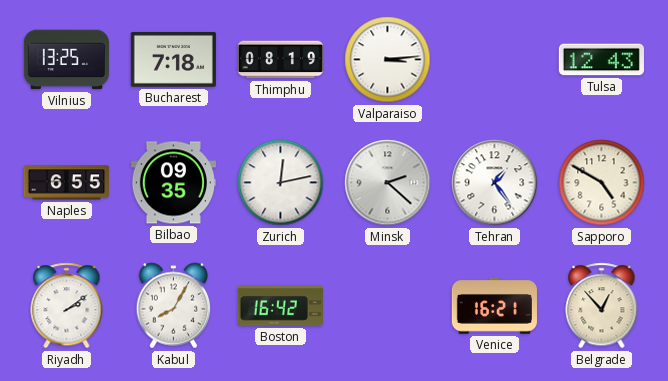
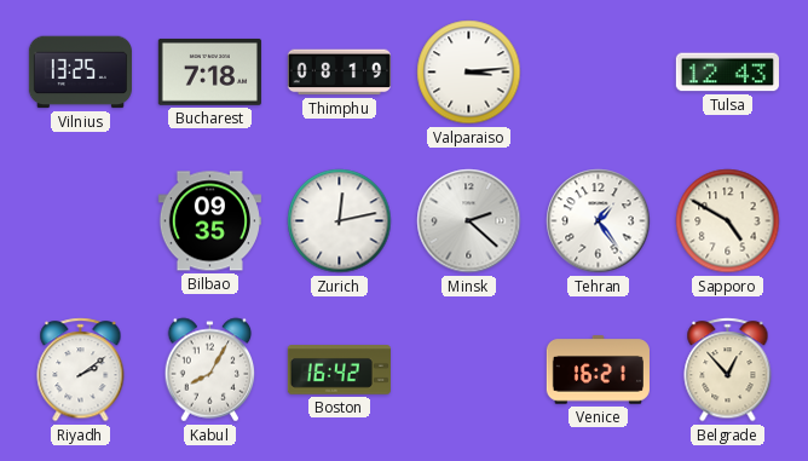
Naples: 6:55 -> none (66, 183)
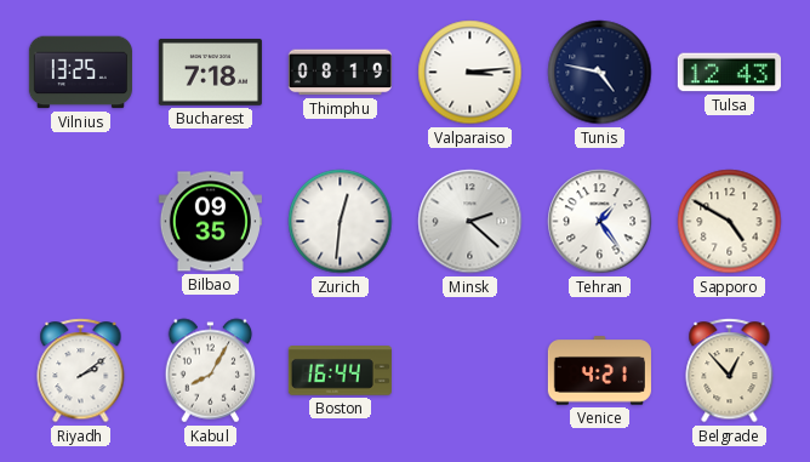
Tunis: none -> 4:47 (600, 73)
Zurich: 12:13 -> 12:31 (341, 222)
Boston: 16:42 -> 16:44 (340, 371)
Venice: 16:21 -> 4:21 (599, 371)
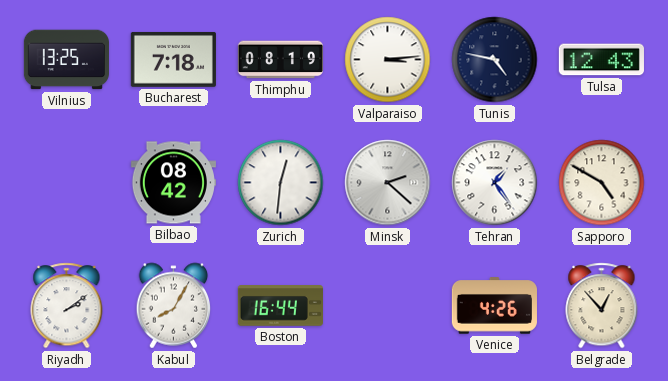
Bilbao: 09:35 -> 08:42 (173, 183)
Venice: 4:21 -> 4:26 (494, 306)
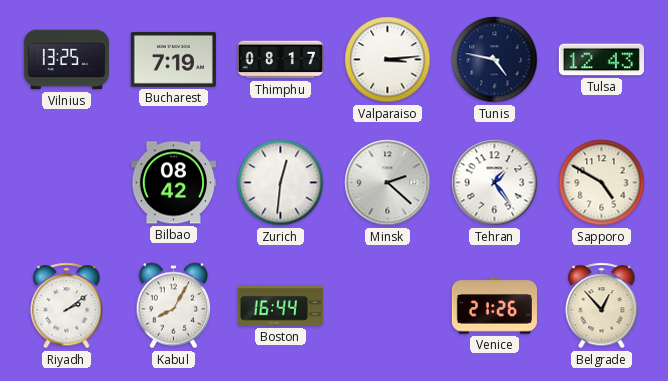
Bucharest: 7:18 -> 7:19 (173, 59)
Thimphu: 08:19 -> 08:17 (280, 60)
Venice: 4:26 -> 21:26 (494, 306)
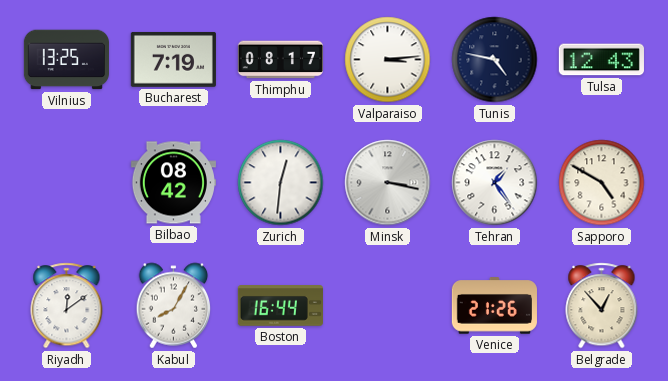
Minsk: 2:22 -> 3:17 (388, 183)
Riyadh: 2:09 -> 12:09 (67, 306)
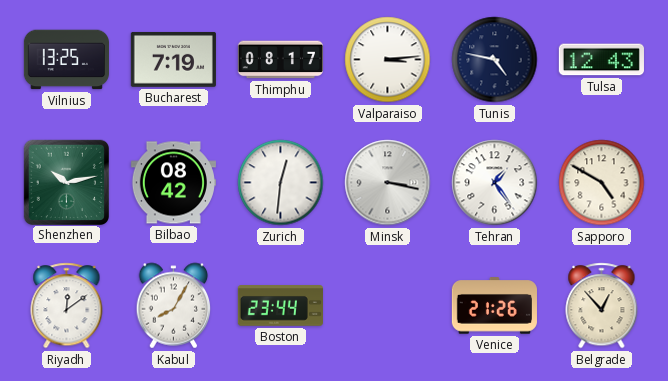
Shenzhen: none -> 10:13 (66, 182)
Boston: 16:44 -> 23:44 (280, 306)
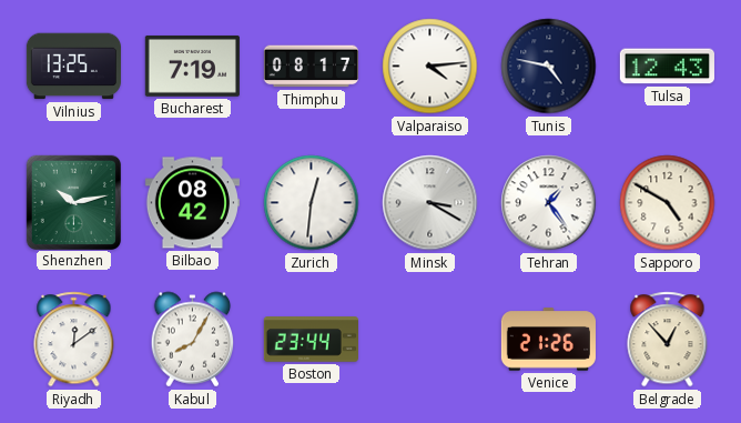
Valparaiso: 3:14 -> 4:14 (430, 67)
Minsk: 3:17 -> 3:20 (430, 203)
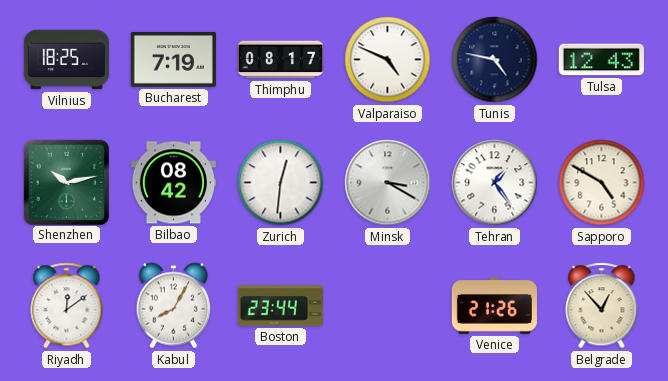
Vilnius: 13:25 -> 18:25 (66, 60)
Valparaiso: 4:14 -> 4:49 (388, 60)
